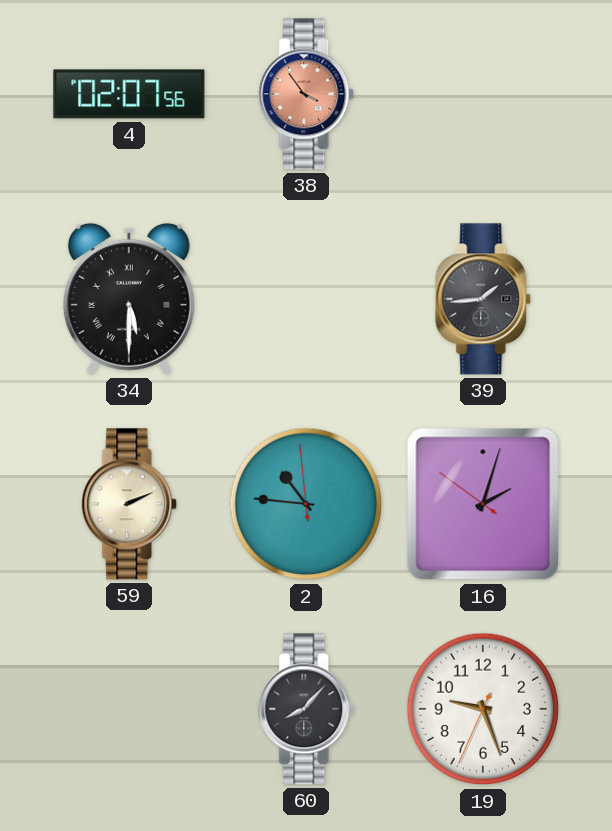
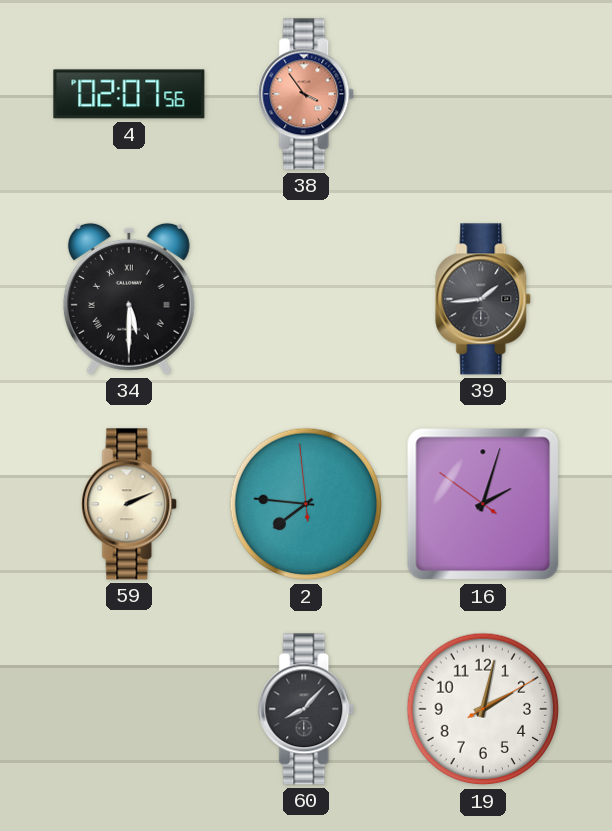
2: 10:45 -> 7:45 (306, 504)
19: 9:26 -> 2:02 (483, 709)
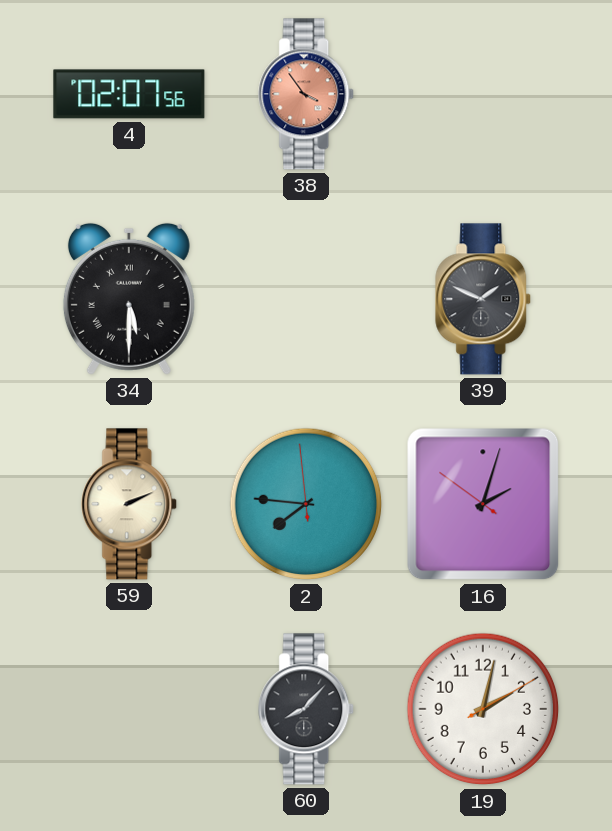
39: 1:44 -> 1:49 (484, 299)
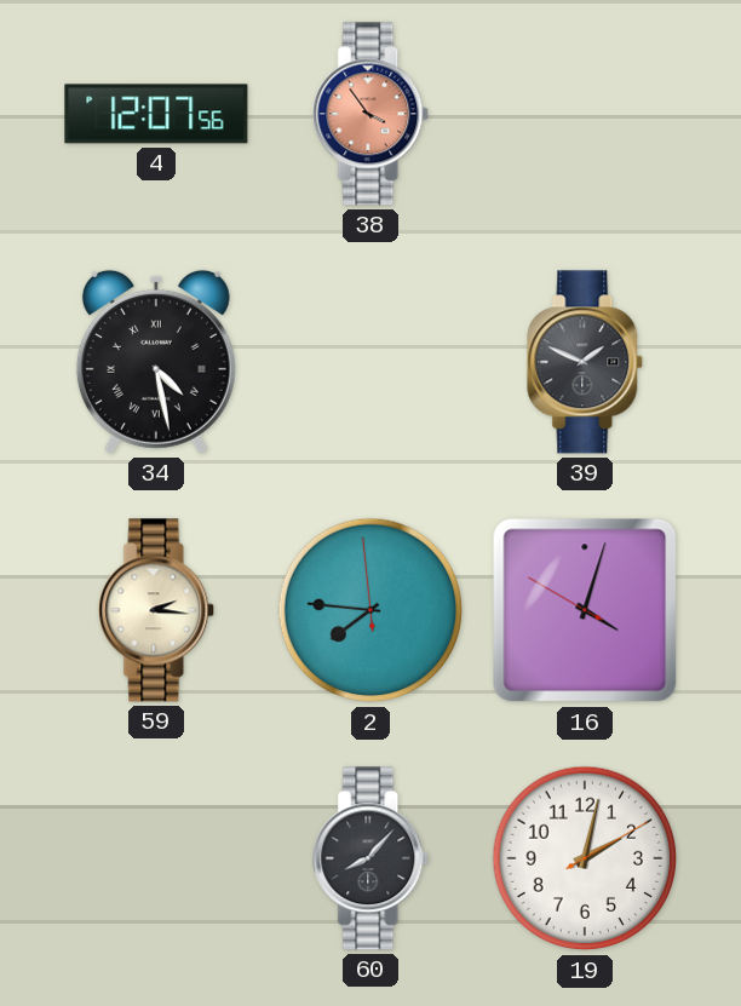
4: 02:07 -> 12:07 (156, 114)
34: 5:30 -> 4:28 (156, 362)
59: 2:11 -> 2:16 (157, 610)
16: 2:02 -> 4:02 (585, 610)
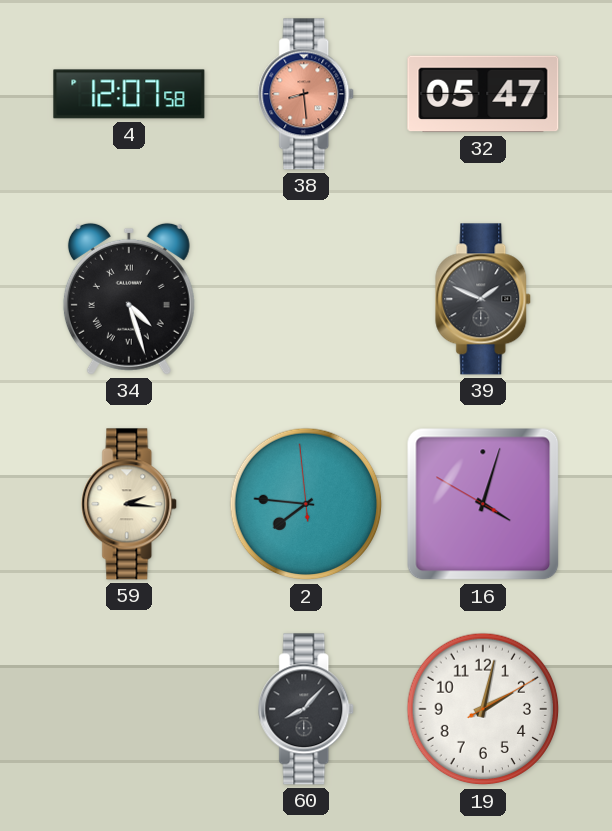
4: 12:07:56 -> 12:07:58 (129, 94)
38: 3:54 -> 8:29 (307, 94)
32: none -> 05:47 (483, 94)
34: 4:28 -> 4:27 (129, 299)
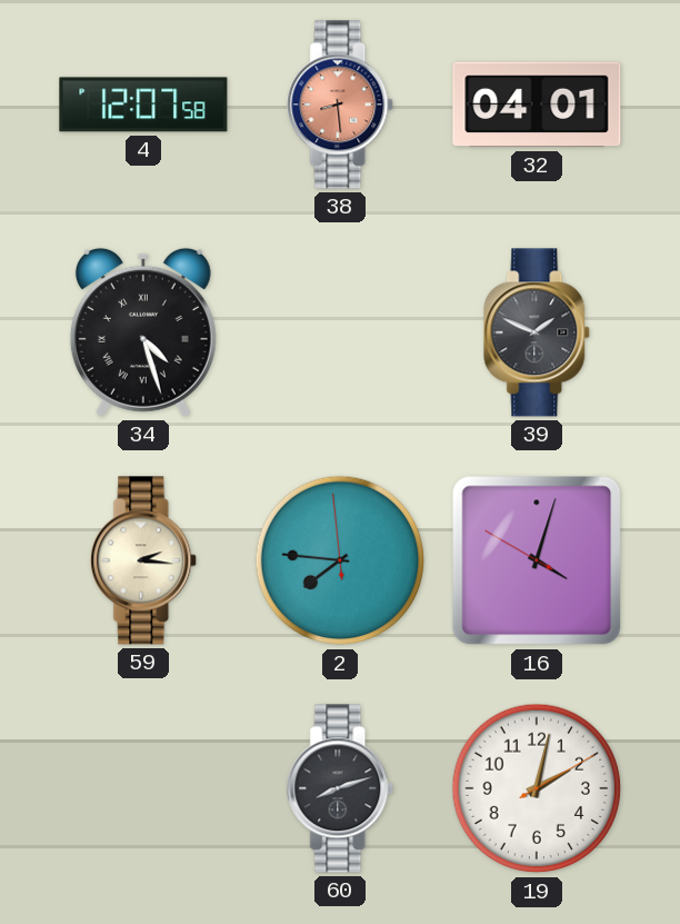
32: 05:47 -> 04:01 (537, 105)
60: 8:07 -> 8:12 (341, 788)
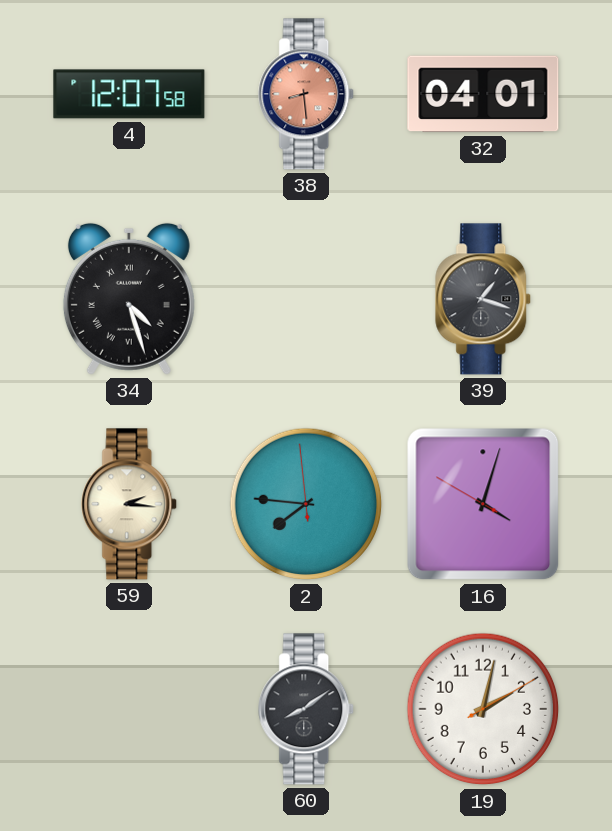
39: 1:49 -> 1:18 (484, 299)
60: 8:12 -> 8:09 (307, 709)
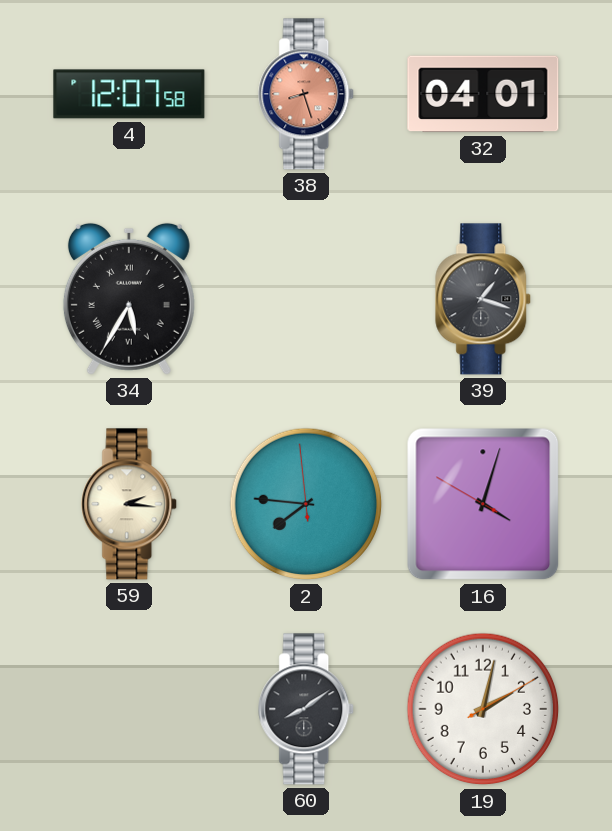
38: 8:29 -> 8:27 (307, 94)
34: 4:27 -> 5:35 (129, 299)
